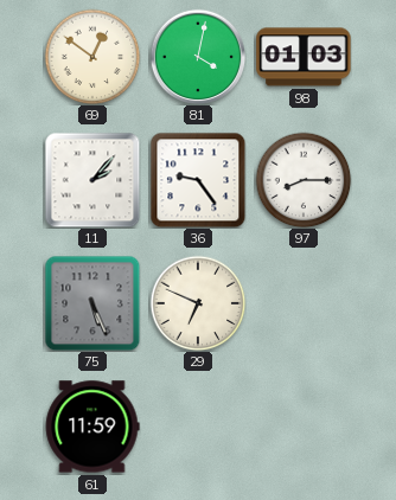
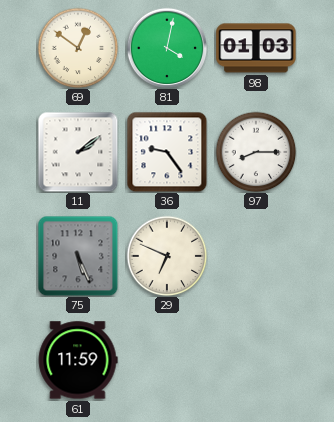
11: 2:07 -> 2:09 (78, 152)
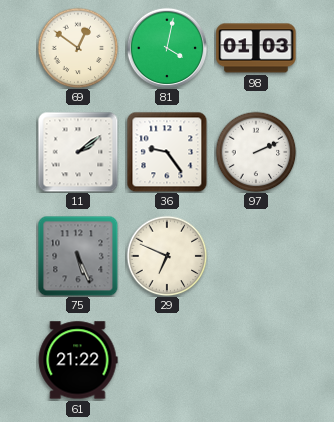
97: 8:15 -> 2:11 (256, 152)
61: 11:59 -> 21:22 (78, 360)
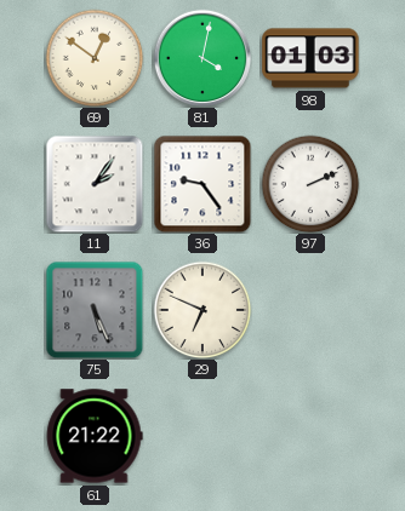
11: 2:09 -> 2:06 (95, 184)
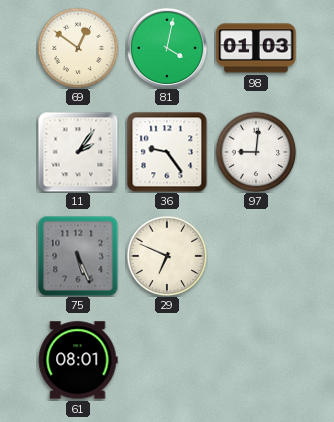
97: 2:11 -> 9:01 (256, 152)
61: 21:22 -> 08:01 (78, 360)
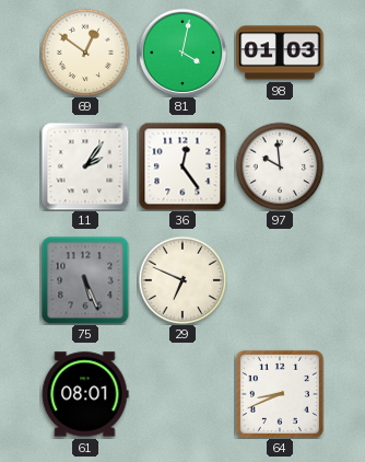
36: 9:24 -> 12:24 (182, 166)
97: 9:01 -> 9:59 (280, 166)
64: none -> 8:41 (280, 394)
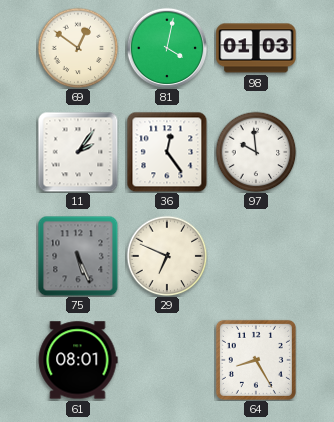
64: 8:41 -> 8:25 (256, 360)
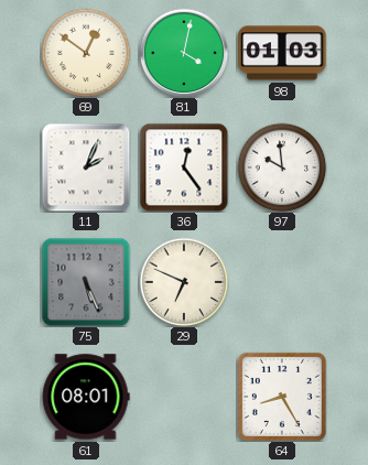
11: 2:06 -> 2:04 (86, 167)
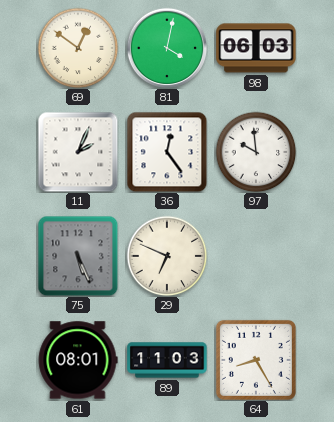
98: 01:03 -> 06:03 (256, 48)
89: none -> 11:03 (167, 360)
